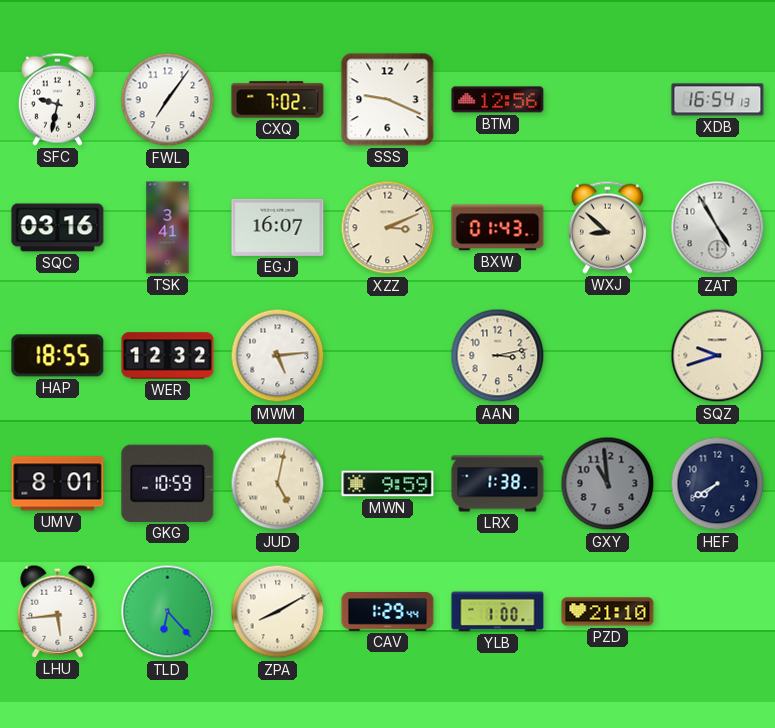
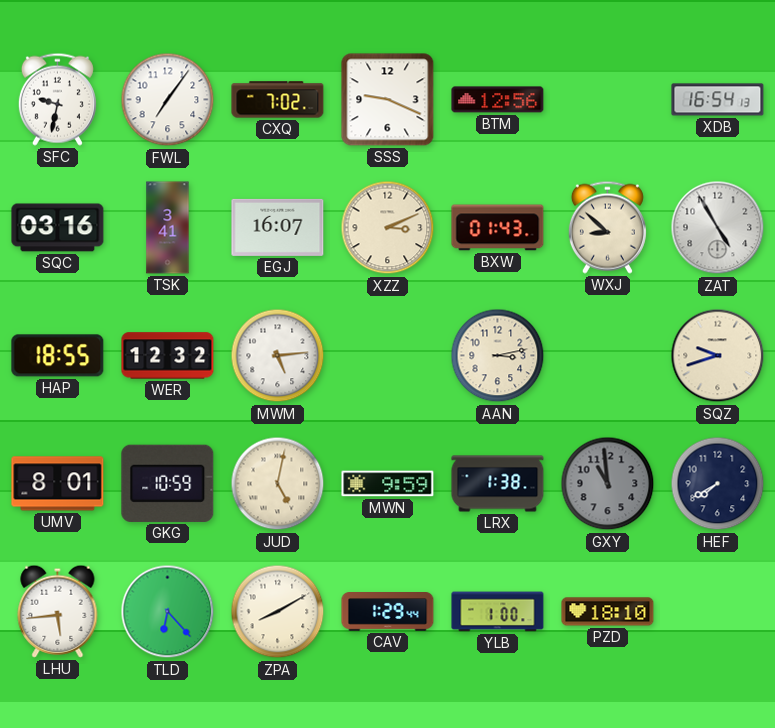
PZD: 21:10 -> 18:10 (608, 612)
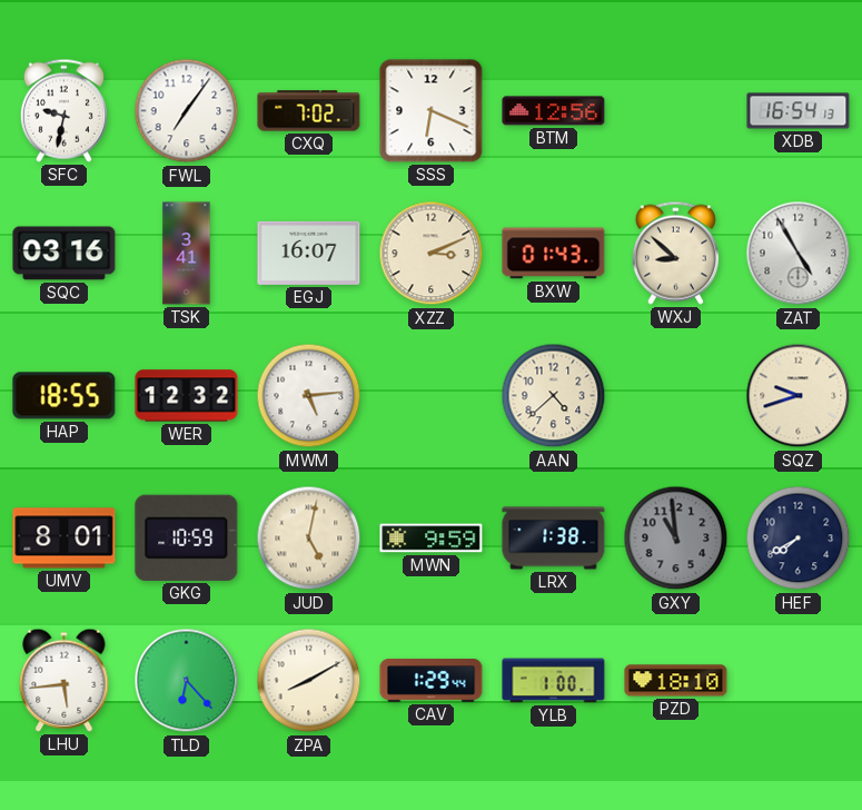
SSS: 9:19 -> 6:19 (432, 111)
AAN: 3:13 -> 4:38 (554, 396)
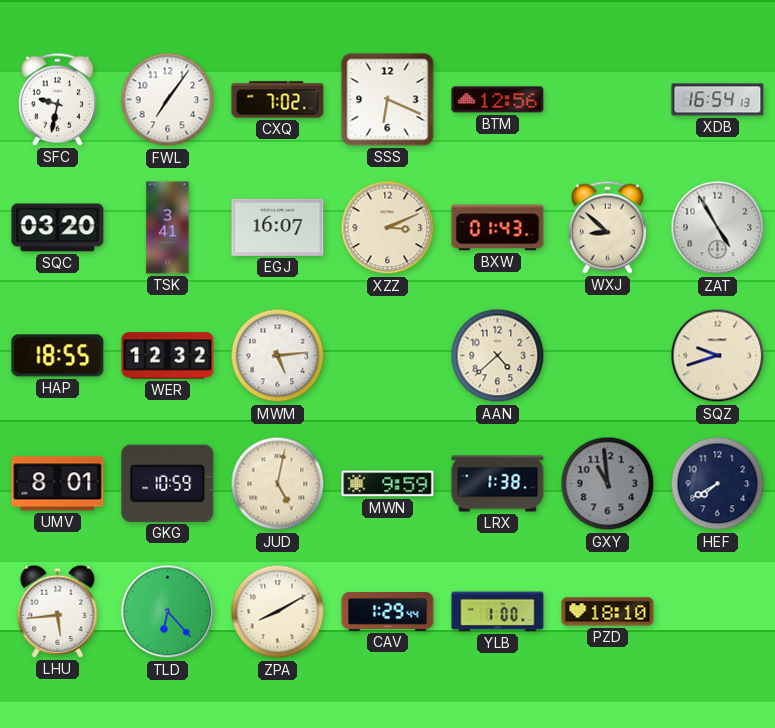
SQC: 03:16 -> 03:20 (58, 228)
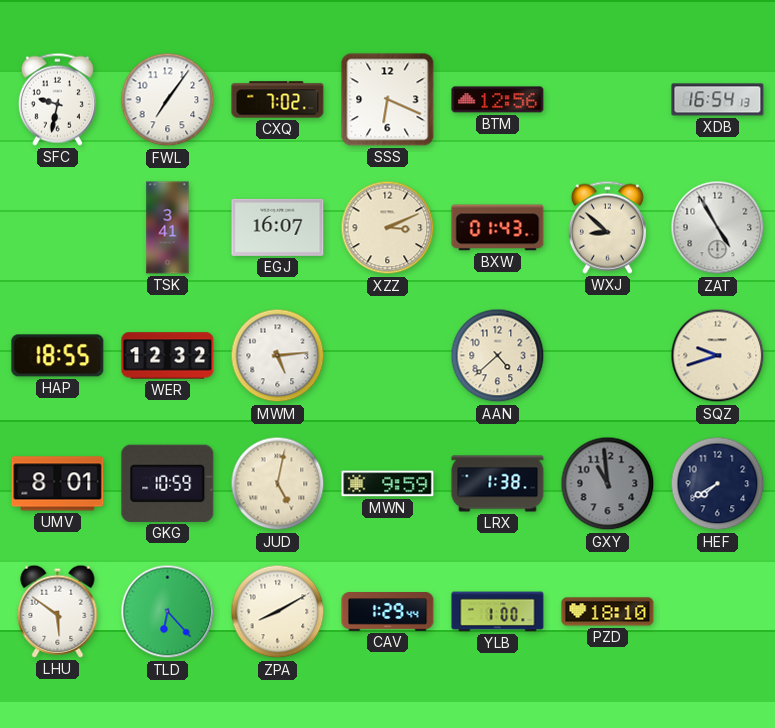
SQC: 03:20 -> none (58, 228)
LHU: 5:44 -> 5:51 (58, 611)
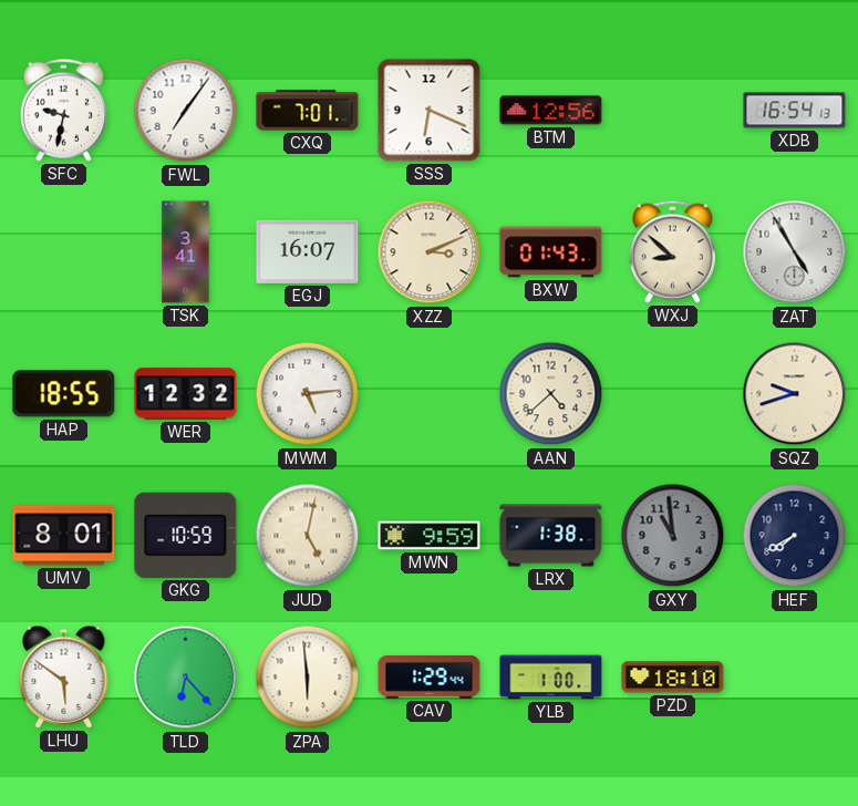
CXQ: 7:02 -> 7:01 (308, 111)
ZPA: 8:10 -> 5:59 (308, 678)
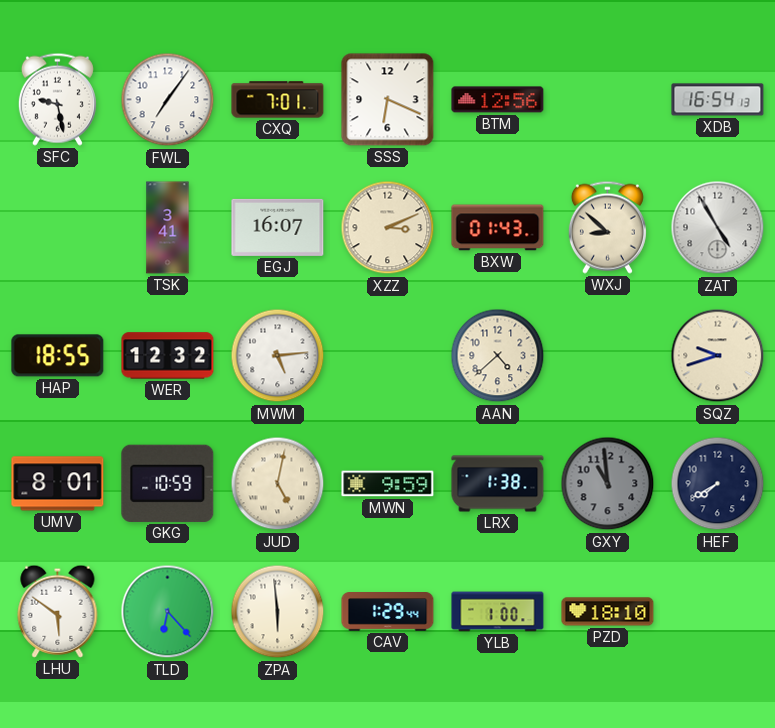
SFC: 9:32 -> 9:28 (57, 99)
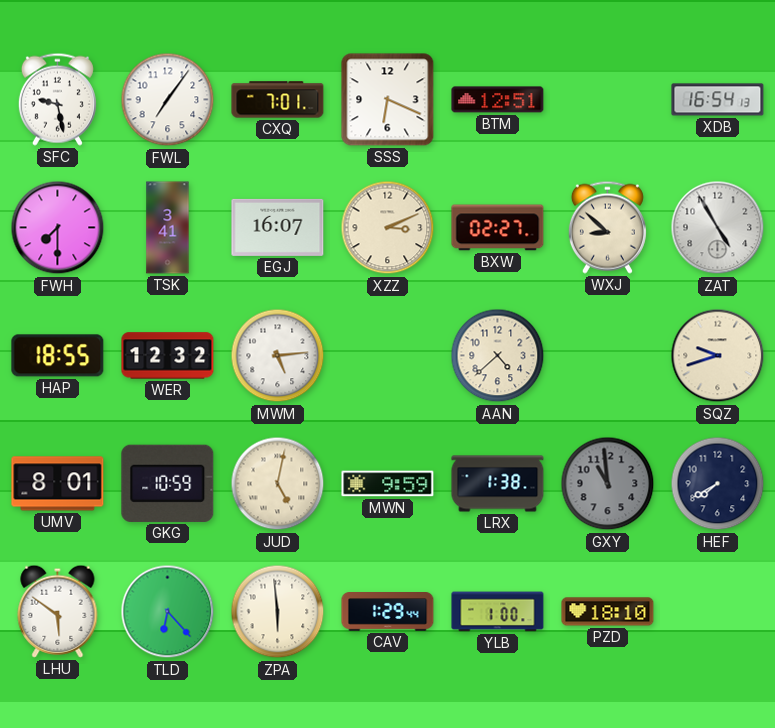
BTM: 12:56 -> 12:51 (498, 100)
FWH: none -> 7:30 (58, 228)
BXW: 01:43 -> 02:27 (498, 228)
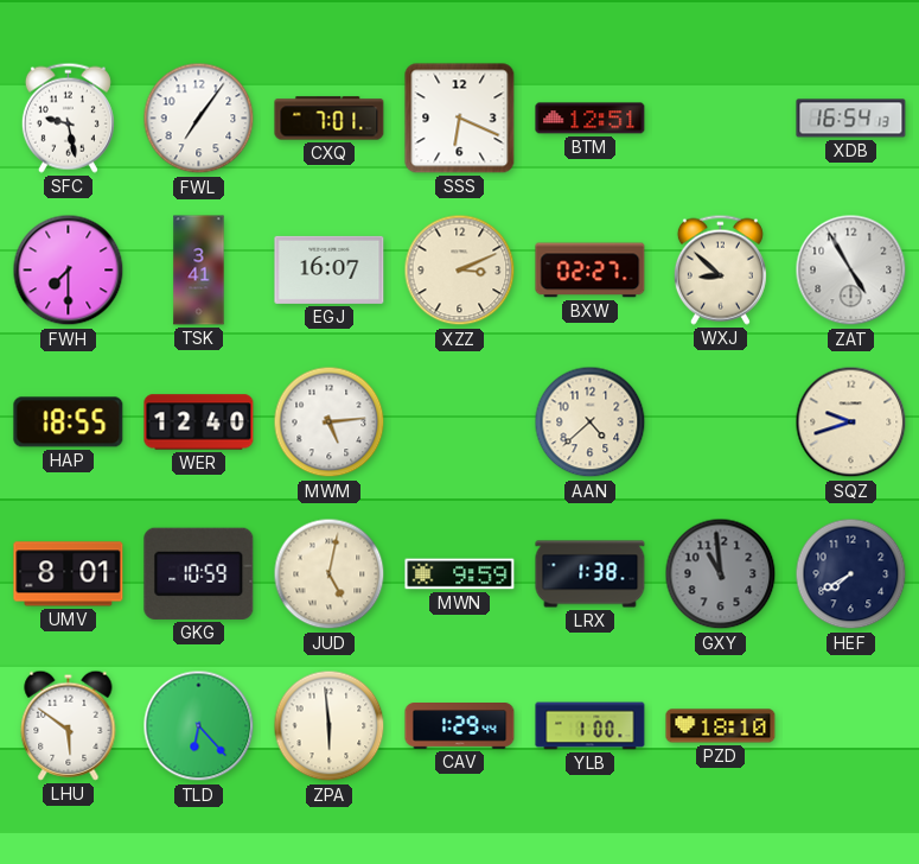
WER: 12:32 -> 12:40 (199, 423)
